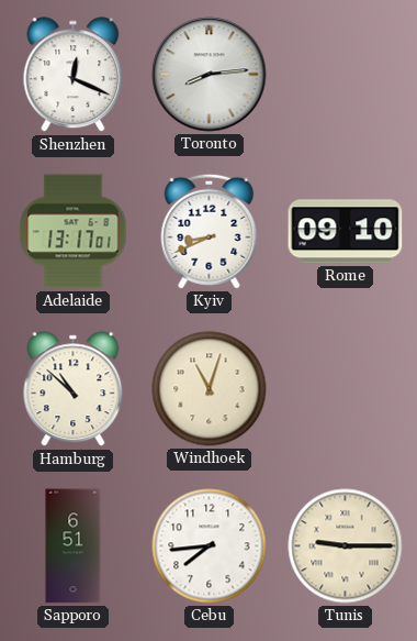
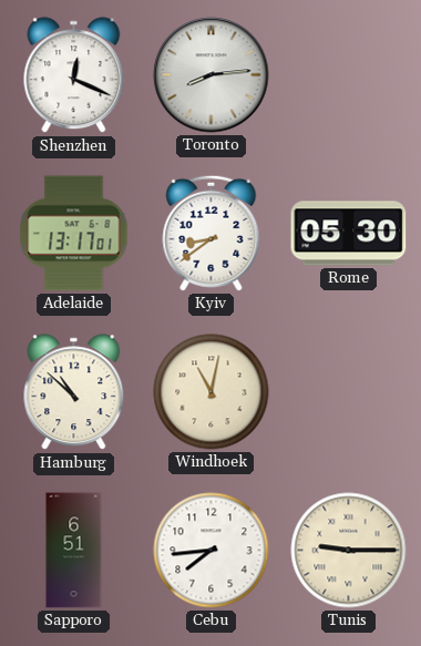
Kyiv: 8:41 -> 8:39 (212, 233)
Rome: 09:10 -> 05:30 (349, 234)
Windhoek: 11:03 -> 11:02 (212, 392)
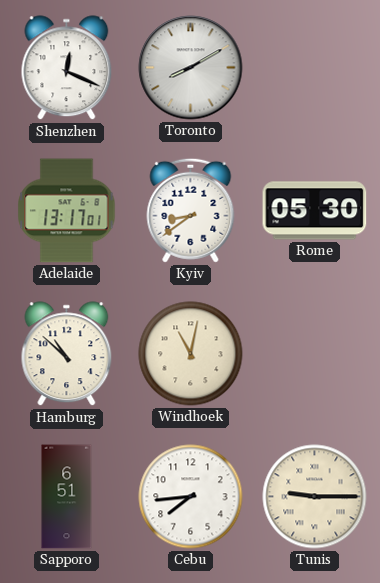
Toronto: 8:14 -> 8:10 (191, 68)
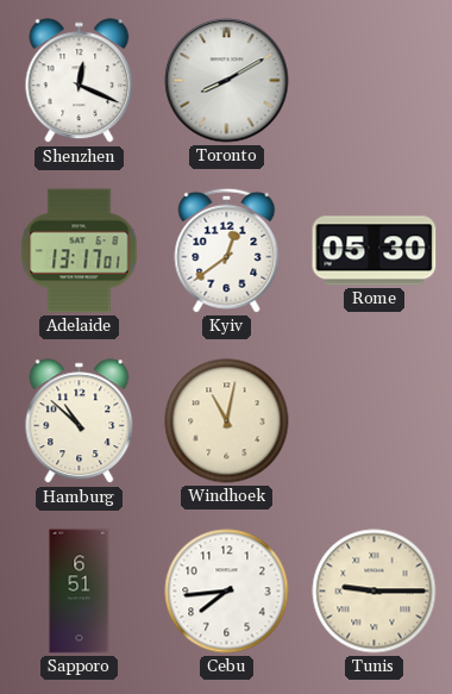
Kyiv: 8:39 -> 12:39 (227, 250)
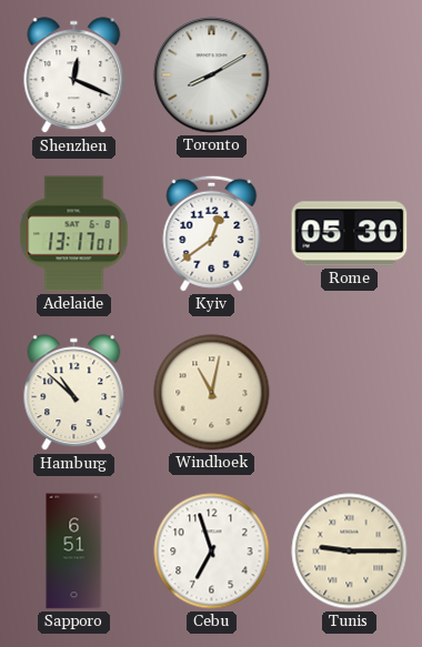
Cebu: 7:44 -> 6:57 (212, 552)
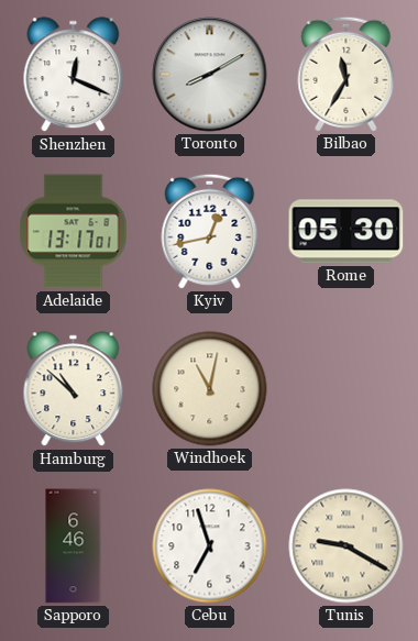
Bilbao: none -> 11:35 (346, 74)
Kyiv: 12:39 -> 12:43 (210, 231)
Sapporo: 6:51 -> 6:46 (74, 546)
Tunis: 9:15 -> 9:20 (346, 546)
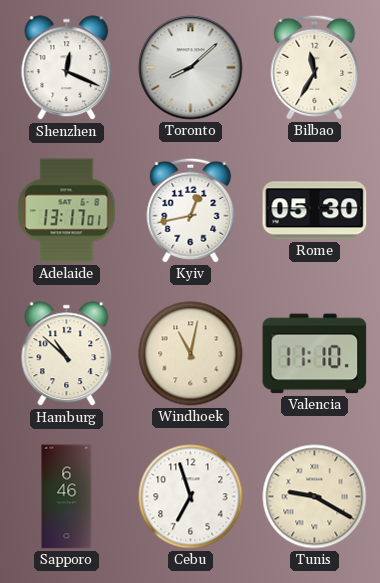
Toronto: 8:10 -> 8:08 (191, 68)
Valencia: none -> 11:10 (315, 354)
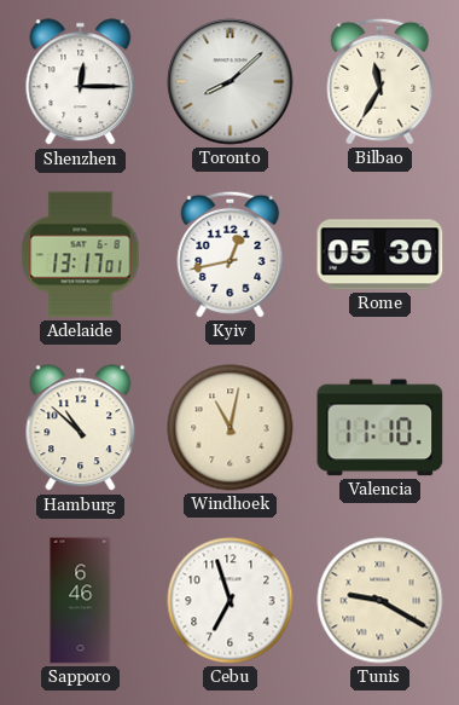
Shenzhen: 12:19 -> 12:15 (81, 82)
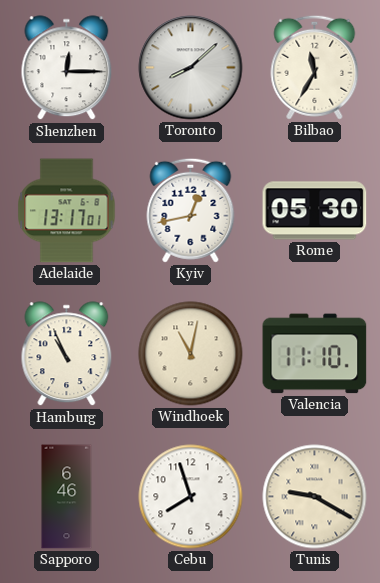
Hamburg: 10:52 -> 10:56 (67, 354)
Cebu: 6:57 -> 7:57 (191, 497)
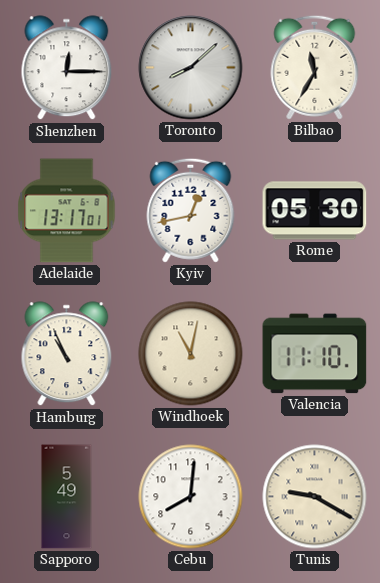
Sapporo: 6:46 -> 5:49 (67, 497)
Cebu: 7:57 -> 8:01 (191, 497)
